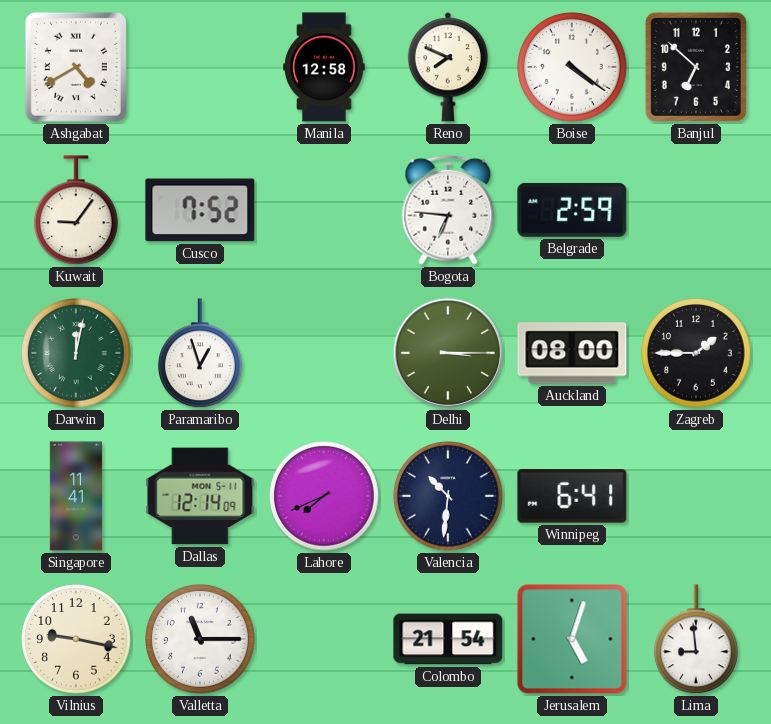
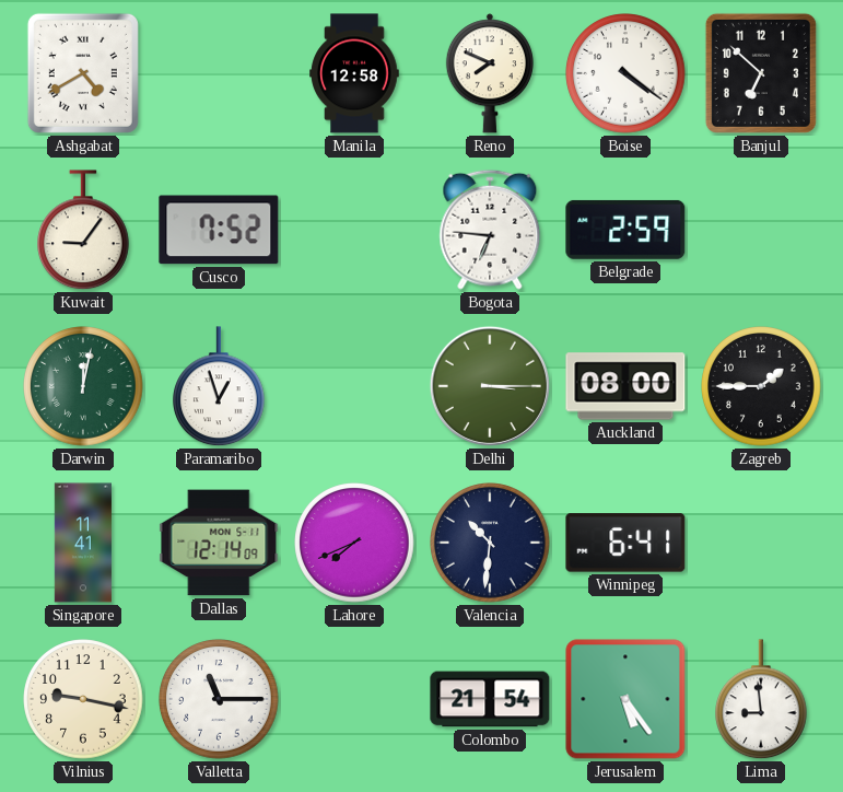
Jerusalem: 5:03 -> 5:24 (625, 699)
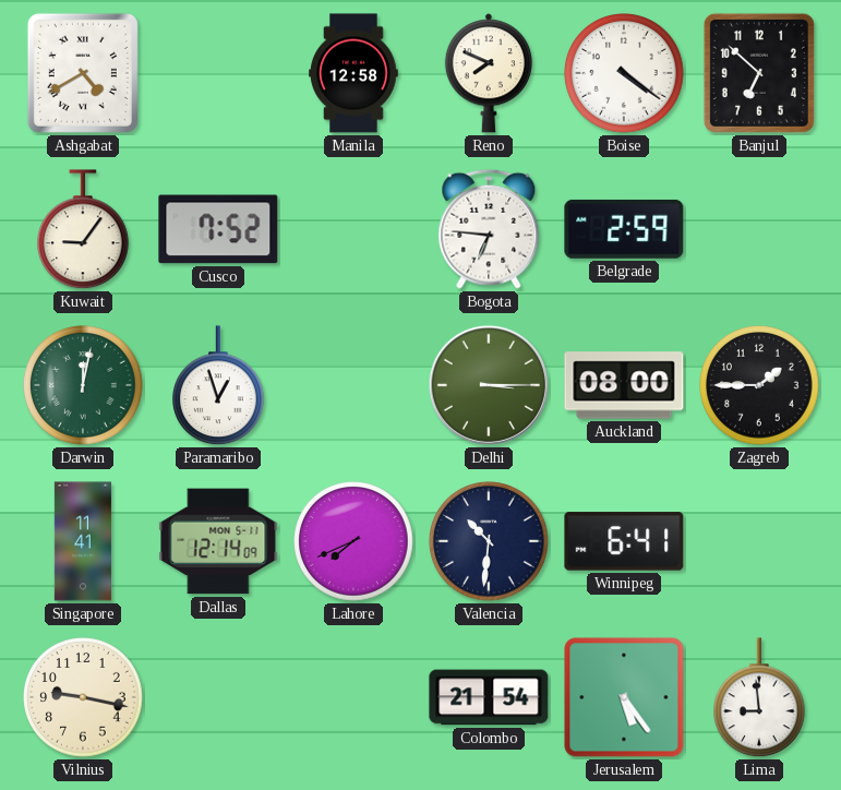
Valletta: 11:15 -> none (219, 699)
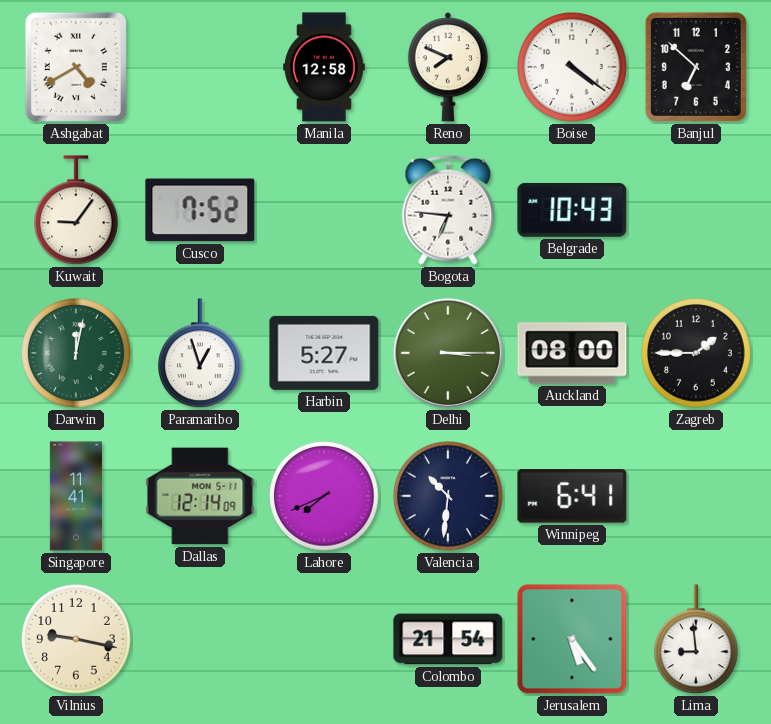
Belgrade: 2:59 -> 10:43 (572, 210)
Harbin: none -> 5:27 (324, 353)
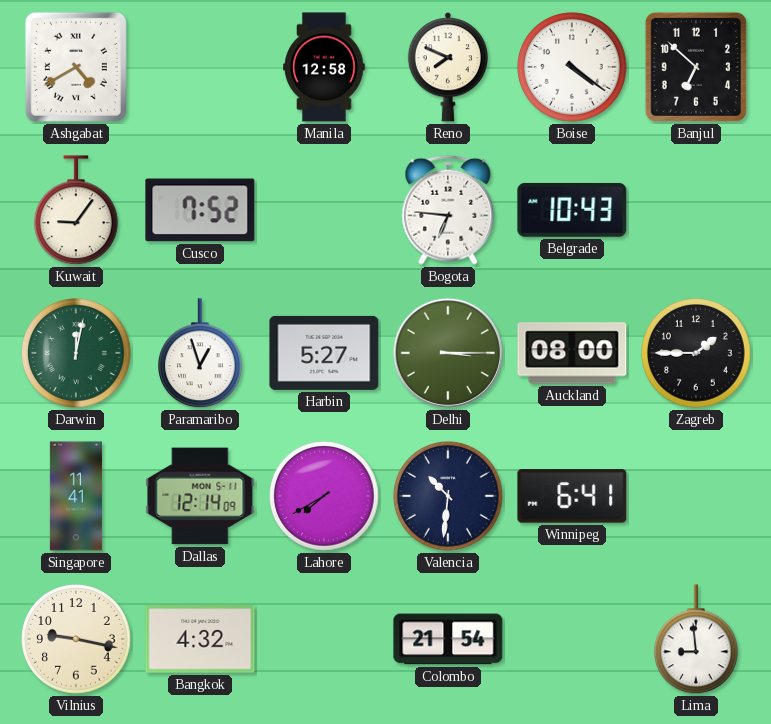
Lahore: 7:41 -> 7:40 (324, 496)
Bangkok: none -> 4:32 (200, 639)
Jerusalem: 5:24 -> none (572, 639)
